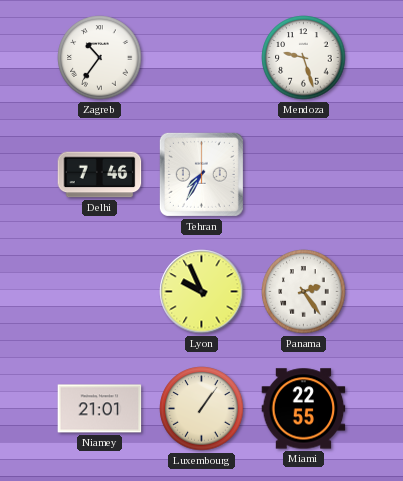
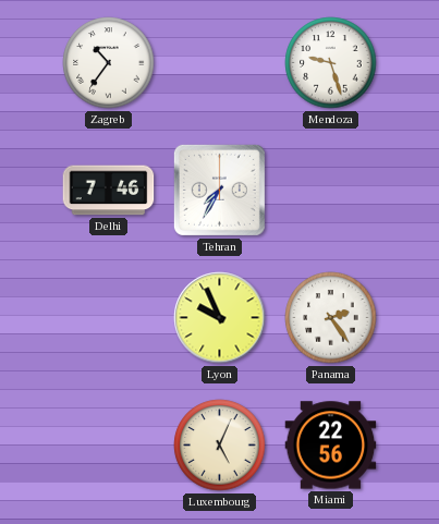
Niamey: 21:01 -> none (100, 409)
Luxembourg: 1:06 -> 5:04 (220, 446)
Miami: 22:55 -> 22:56 (331, 446)
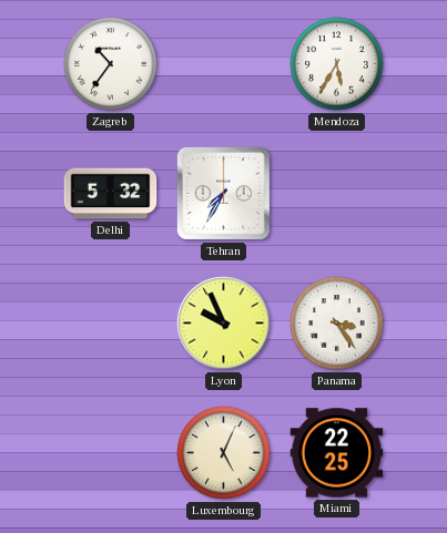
Mendoza: 9:27 -> 5:35 (337, 64)
Delhi: 7:46 -> 5:32 (111, 194)
Panama: 2:24 -> 3:24 (337, 324)
Miami: 22:56 -> 22:25 (337, 453)
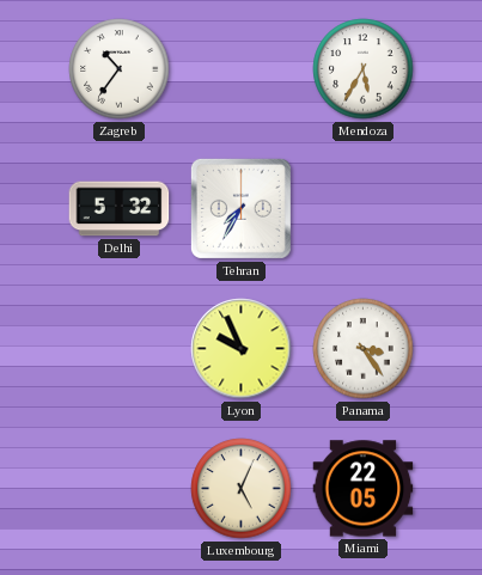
Miami: 22:25 -> 22:05 (364, 489)
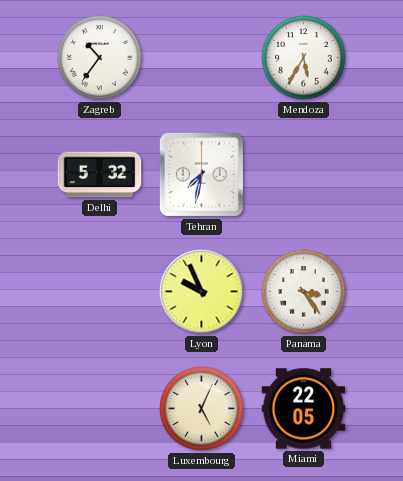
Tehran: 7:35 -> 7:32 (201, 174)
